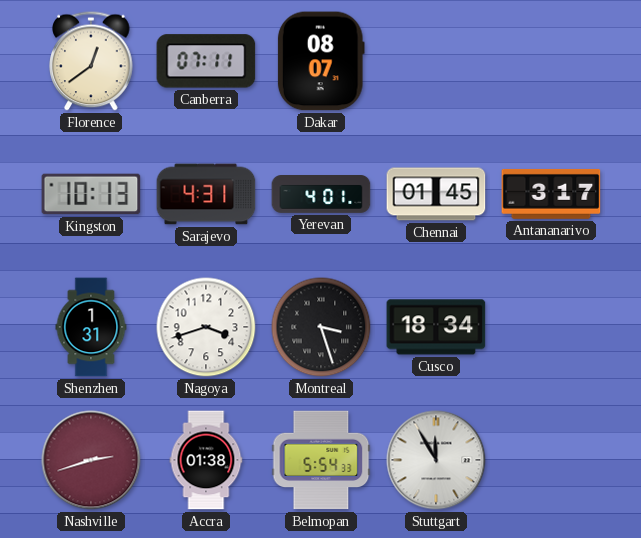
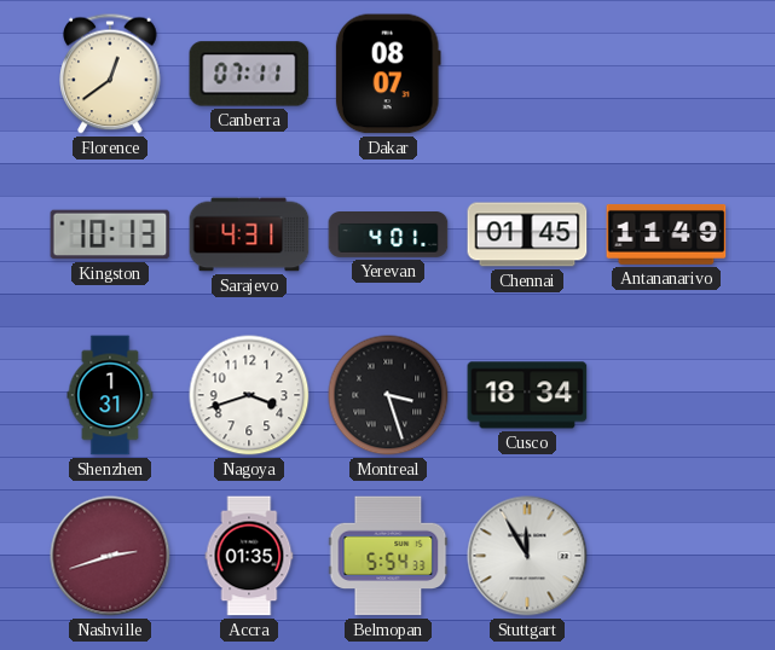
Antananarivo: 3:17 -> 11:49 (666, 234)
Accra: 01:38 -> 01:35 (249, 556)
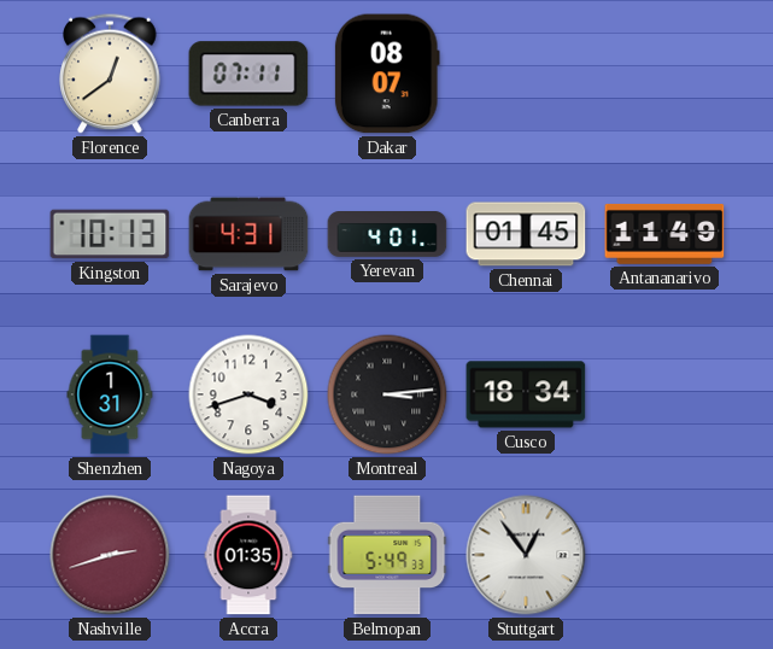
Montreal: 3:27 -> 3:14 (387, 394)
Belmopan: 5:54 -> 5:49 (387, 555)
Stuttgart: 11:55 -> 12:54 (526, 555)
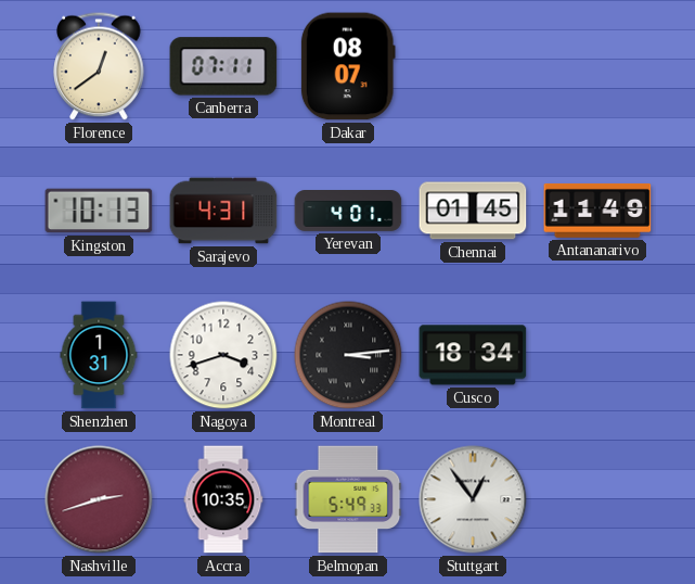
Accra: 01:35 -> 10:35 (223, 499)
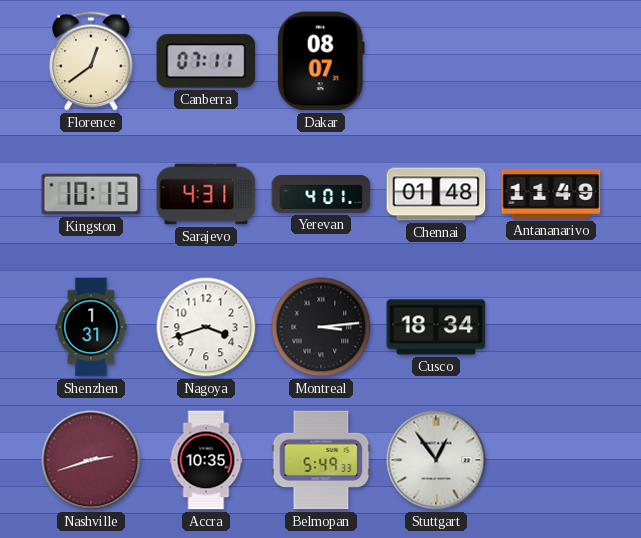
Chennai: 01:45 -> 01:48 (436, 194)
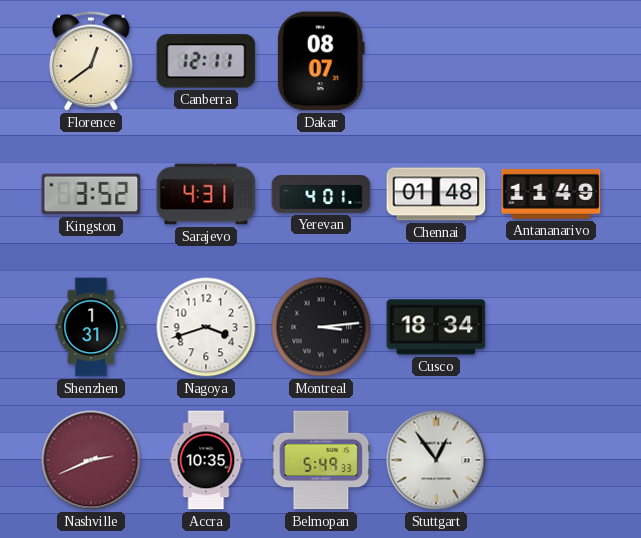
Canberra: 07:11 -> 12:11 (206, 61)
Kingston: 10:13 -> 3:52 (91, 194)
Nashville: 2:42 -> 2:41 (91, 460)
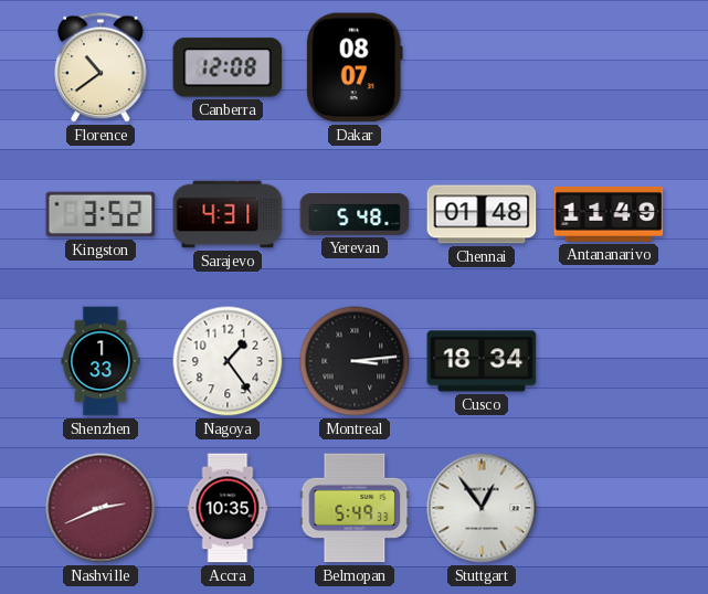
Florence: 12:39 -> 10:39 (101, 67)
Canberra: 12:11 -> 12:08 (228, 67)
Yerevan: 4:01 -> 5:48 (355, 215)
Shenzhen: 1:31 -> 1:33 (101, 361)
Nagoya: 3:42 -> 1:24 (228, 361)
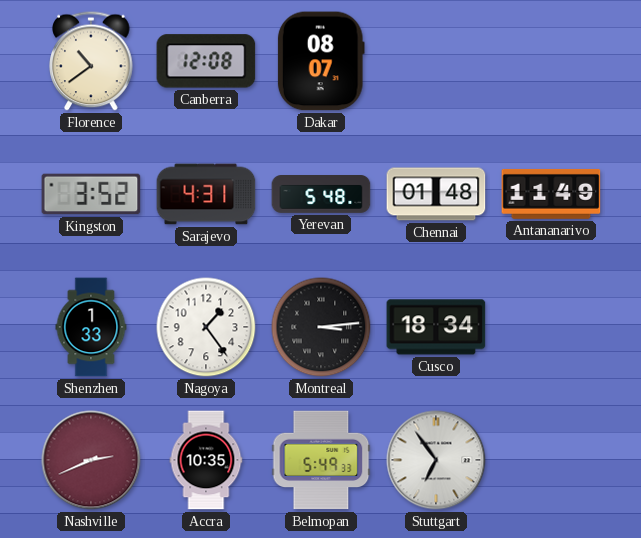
Stuttgart: 12:54 -> 6:54 (436, 460)
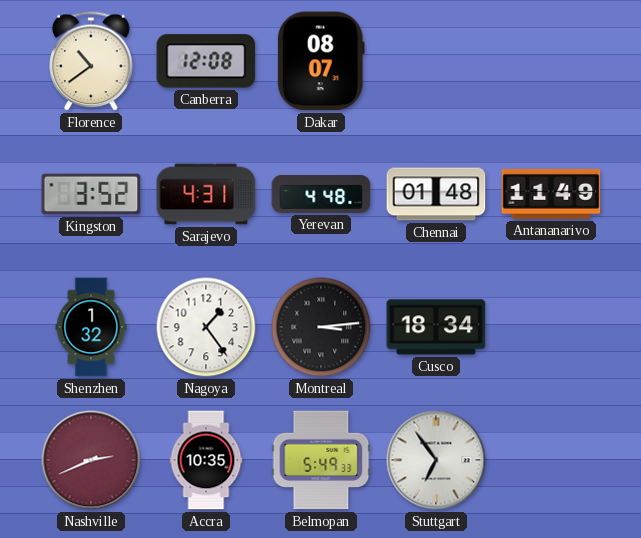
Yerevan: 5:48 -> 4:48 (321, 195)
Shenzhen: 1:33 -> 1:32 (91, 327)
